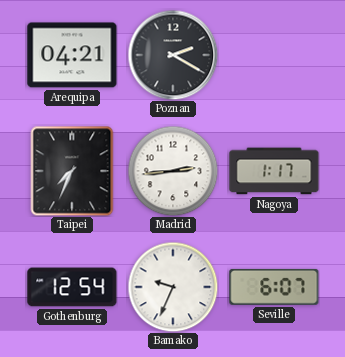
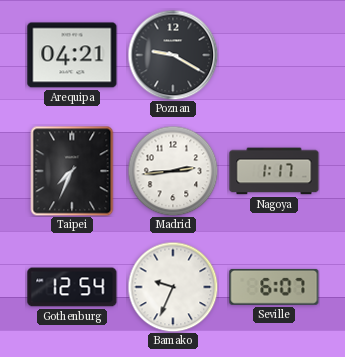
Poznan: 2:20 -> 9:20 (173, 55)
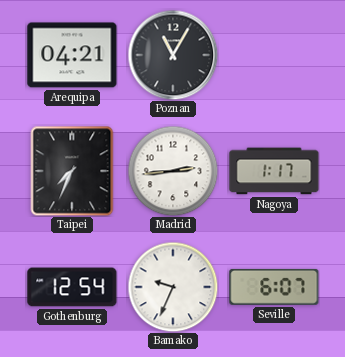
Poznan: 9:20 -> 11:05 (173, 55)
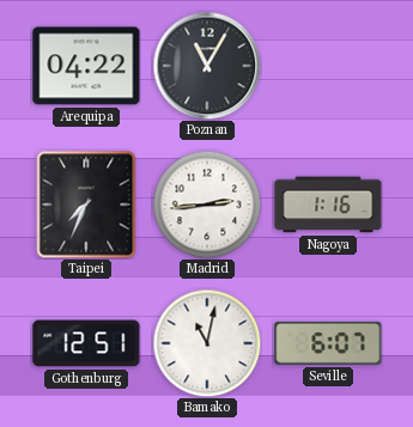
Arequipa: 04:21 -> 04:22 (86, 66)
Nagoya: 1:17 -> 1:16 (328, 205)
Gothenburg: 12:54 -> 12:51 (86, 343)
Bamako: 9:34 -> 11:02 (207, 343)
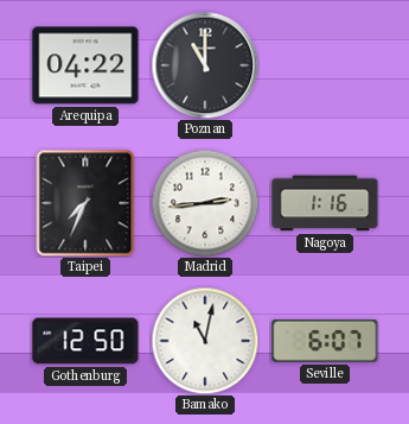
Poznan: 11:05 -> 11:00 (205, 65)
Gothenburg: 12:51 -> 12:50 (85, 341)
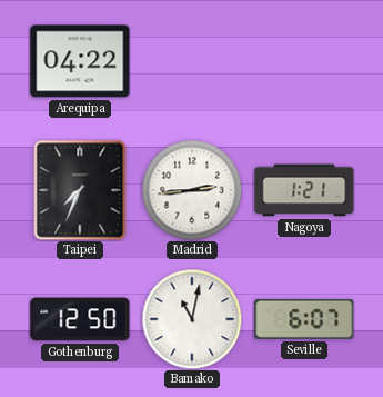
Poznan: 11:00 -> none (205, 65)
Nagoya: 1:16 -> 1:21 (304, 190)
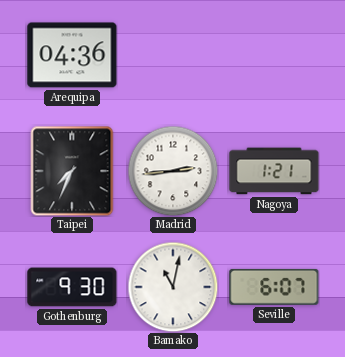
Arequipa: 04:22 -> 04:36 (72, 55)
Gothenburg: 12:50 -> 9:30 (72, 287)
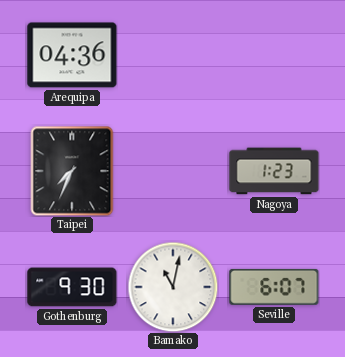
Madrid: 2:44 -> none (173, 171)
Nagoya: 1:21 -> 1:23 (274, 171)
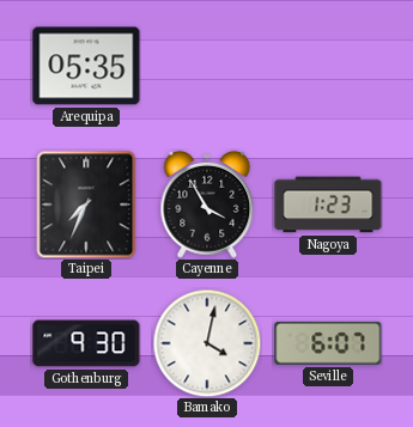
Arequipa: 04:36 -> 05:35 (86, 66)
Cayenne: none -> 3:55 (207, 205)
Bamako: 11:02 -> 4:02 (207, 343)
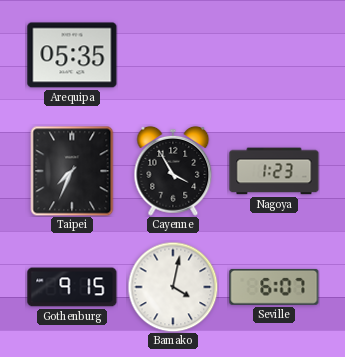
Gothenburg: 9:30 -> 9:15 (72, 287)
